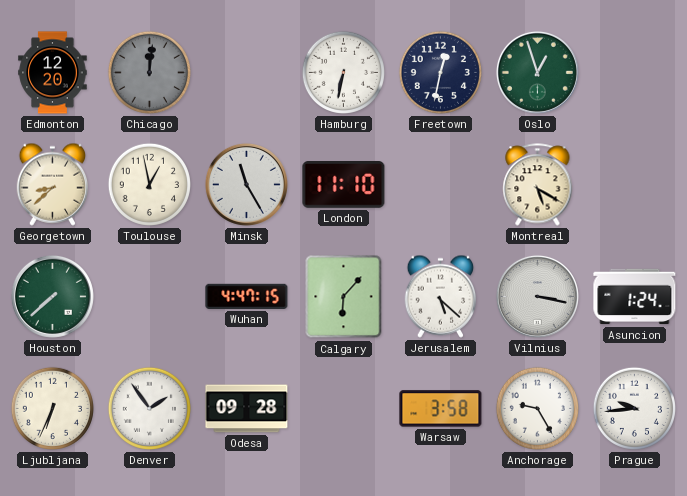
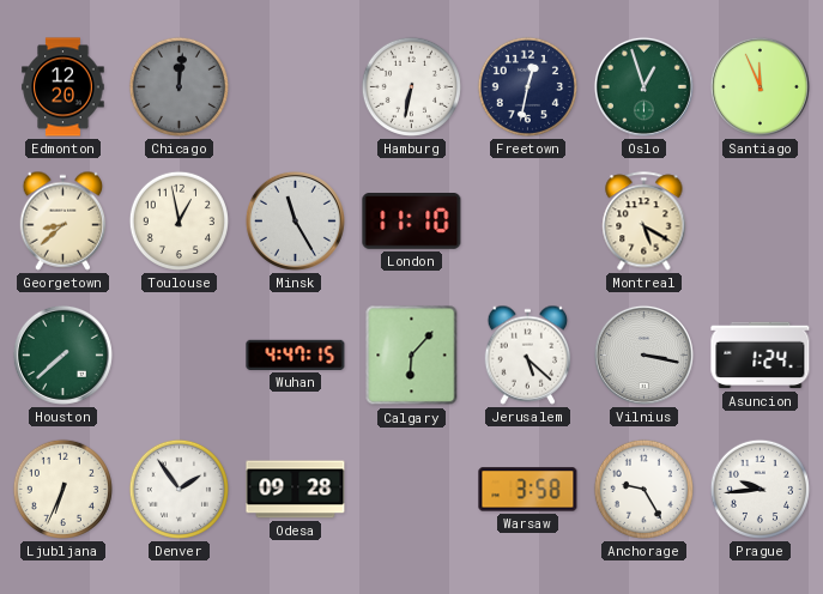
Santiago: none -> 11:56 (760, 86)
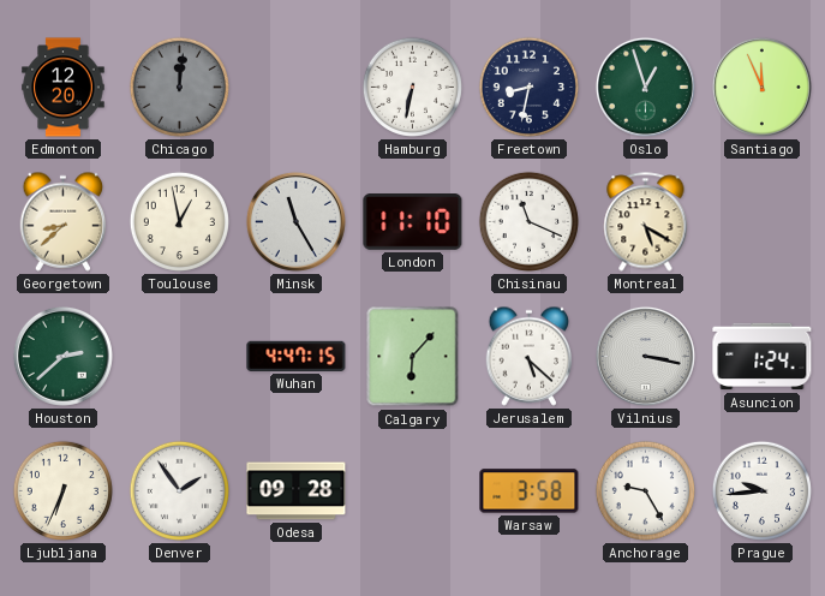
Freetown: 12:32 -> 8:32 (528, 87)
Chisinau: none -> 11:19 (528, 221)
Houston: 7:38 -> 2:38 (62, 356)
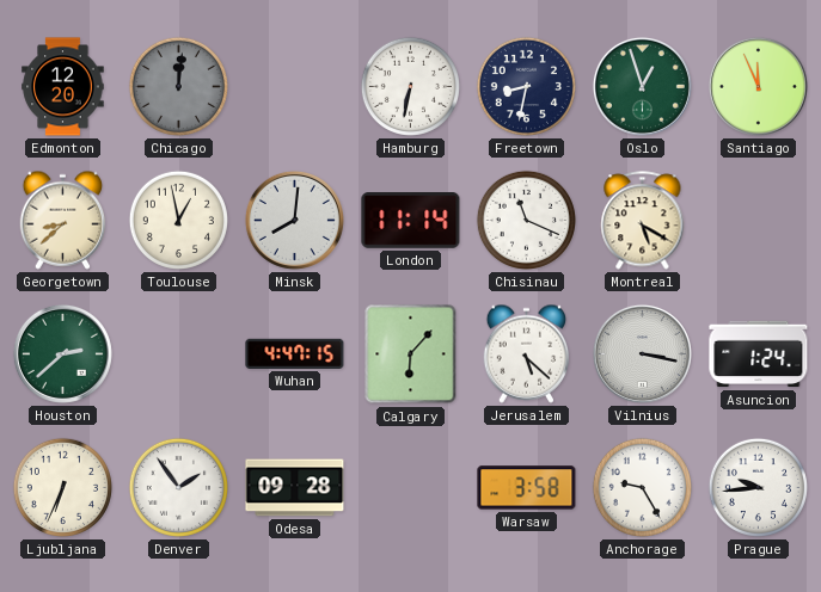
Minsk: 11:25 -> 8:01 (294, 220)
London: 11:10 -> 11:14 (411, 221)
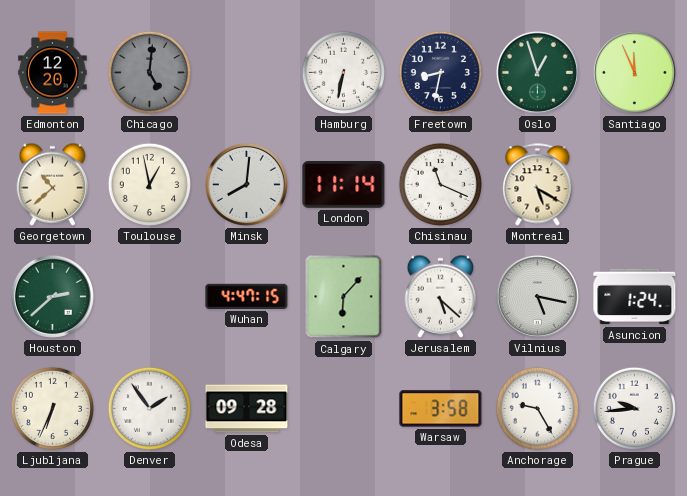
Chicago: 12:01 -> 5:01 (149, 72)
Georgetown: 8:38 -> 10:38 (53, 184)
Vilnius: 3:17 -> 5:17 (537, 296)
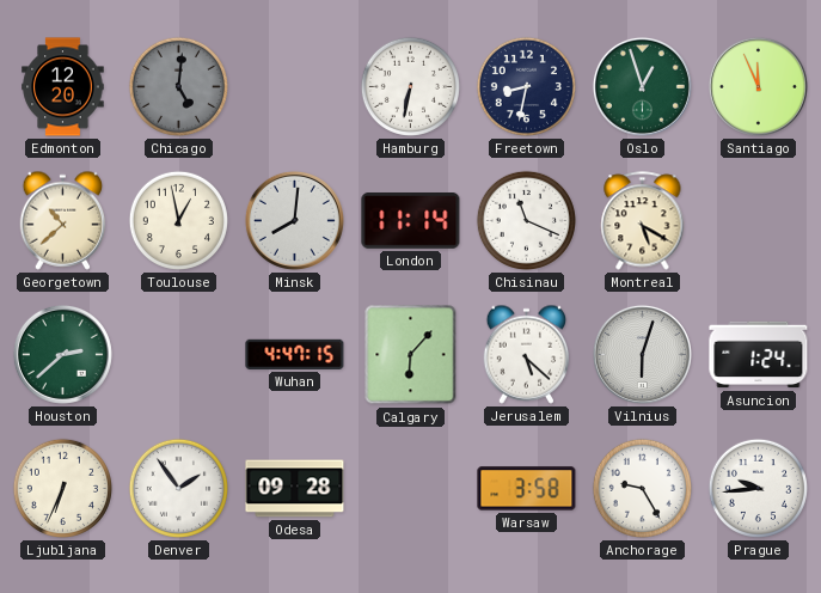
Vilnius: 5:17 -> 6:03 (642, 354)
